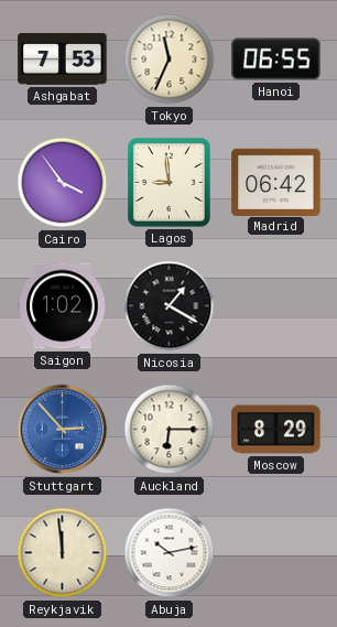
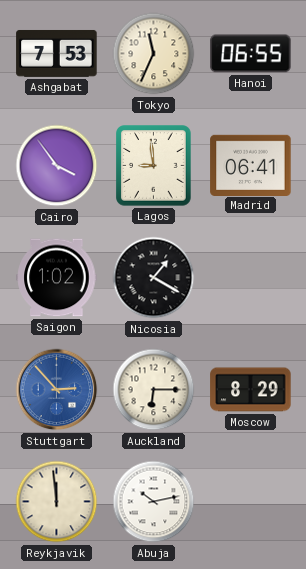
Madrid: 06:42 -> 06:41 (251, 165)
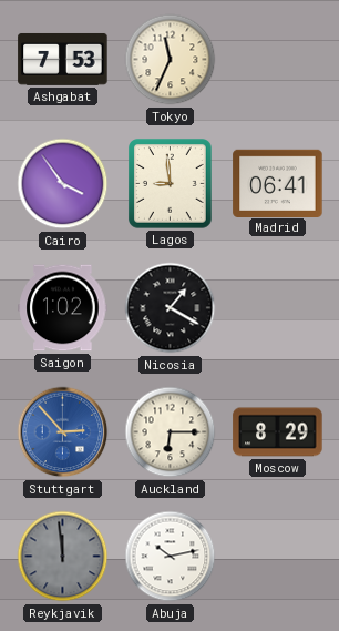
Hanoi: 06:55 -> none (251, 54)
Reykjavik dial: cream -> grey (63, 557)
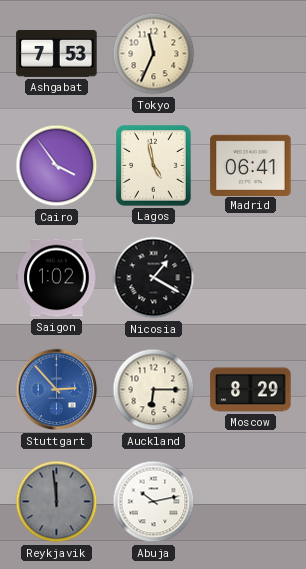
Lagos: 8:59 -> 4:58 (154, 166)
